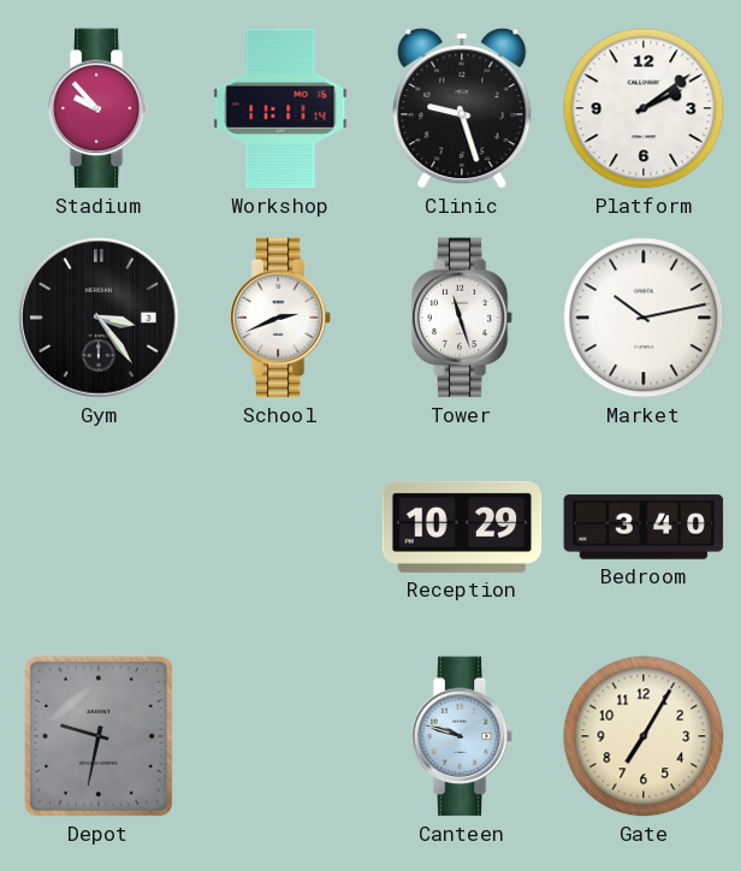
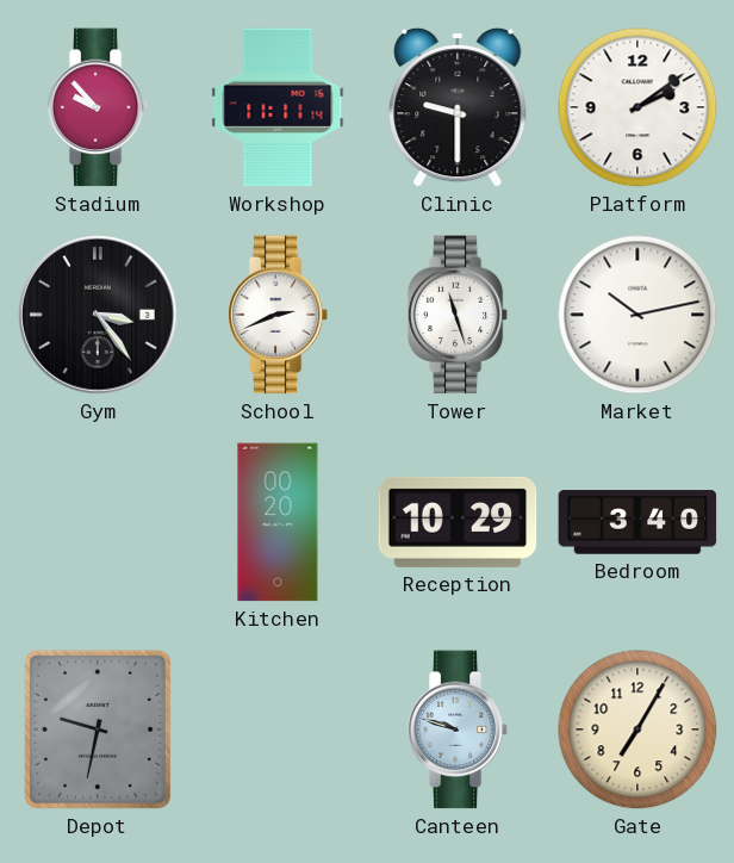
Clinic: 9:27 -> 9:30 (458, 107)
Kitchen: none -> 00:20 (278, 522)
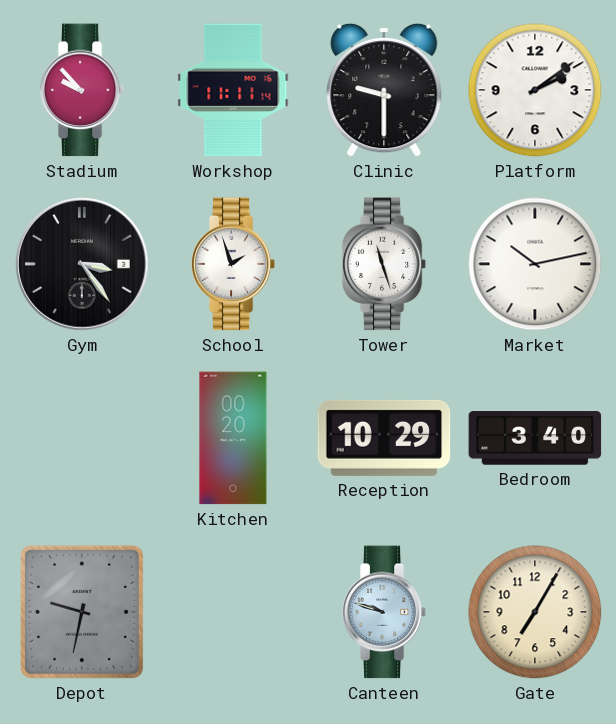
School: 2:41 -> 1:57 (233, 264)
